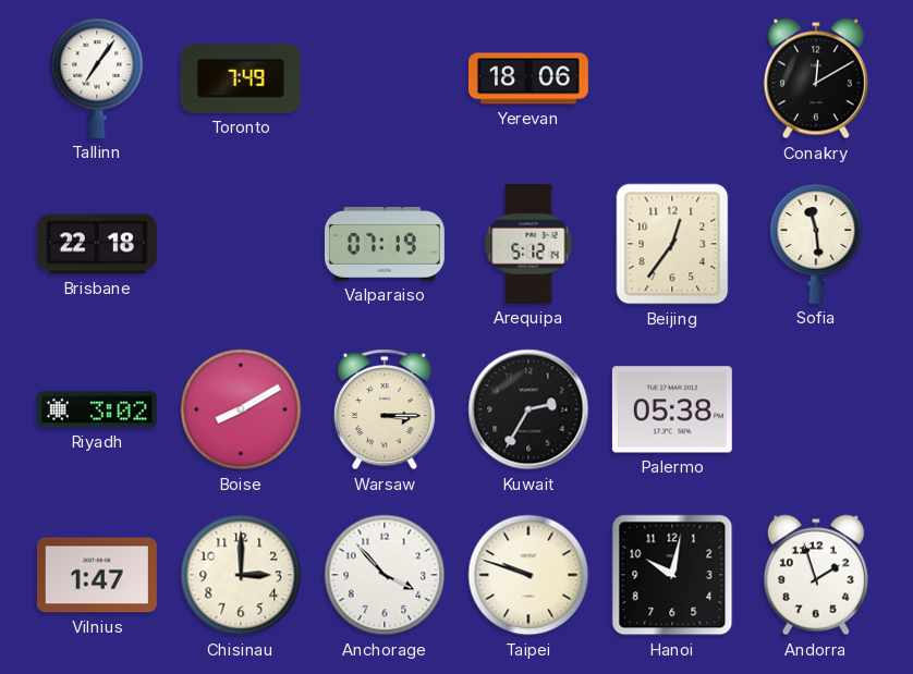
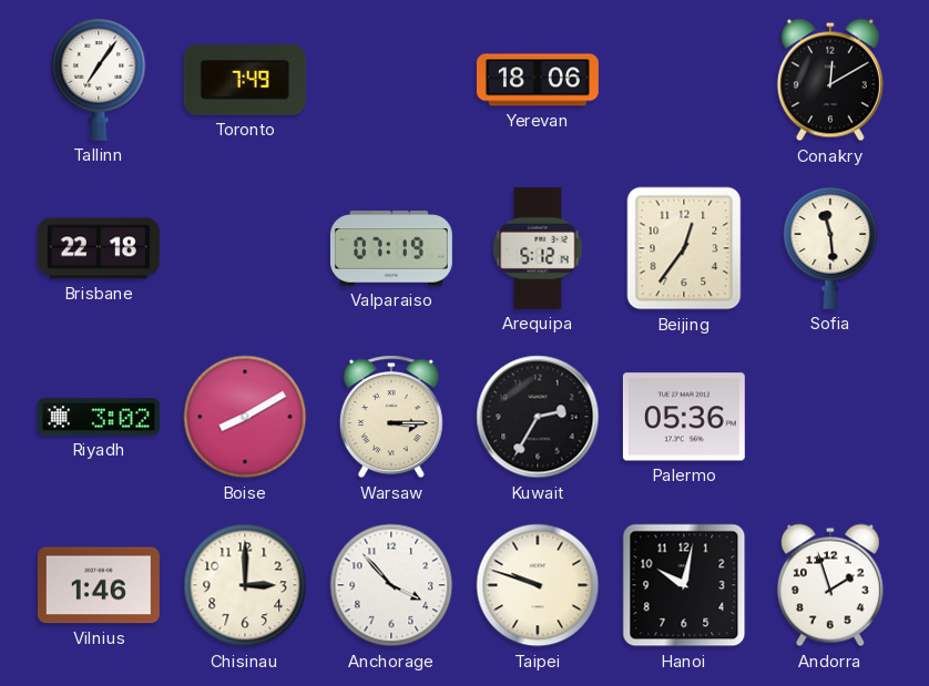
Palermo: 05:38 -> 05:36 (684, 417)
Vilnius: 1:47 -> 1:46 (99, 585)
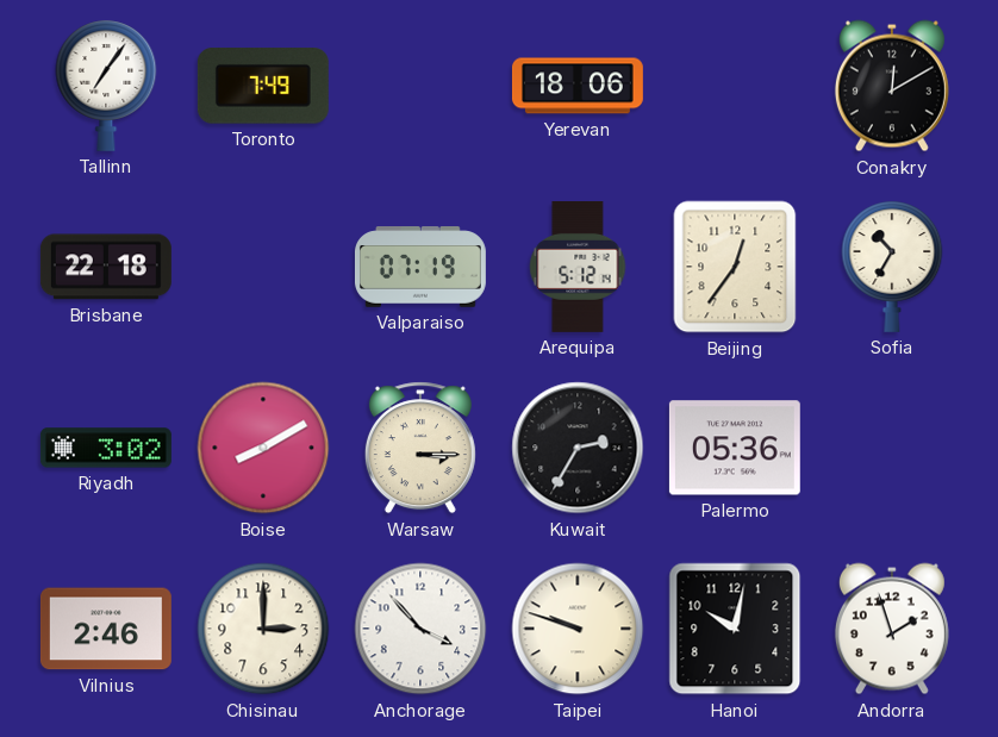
Sofia: 11:29 -> 10:35 (892, 267)
Vilnius: 1:46 -> 2:46 (106, 629)
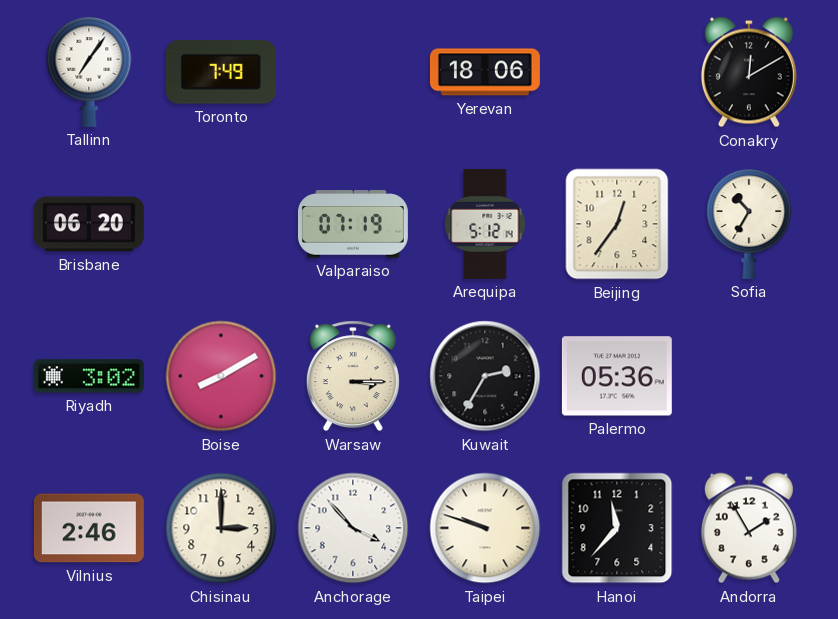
Brisbane: 22:18 -> 06:20 (89, 224)
Hanoi: 10:02 -> 11:37 (617, 528)
Andorra: 1:57 -> 1:55 (749, 528)
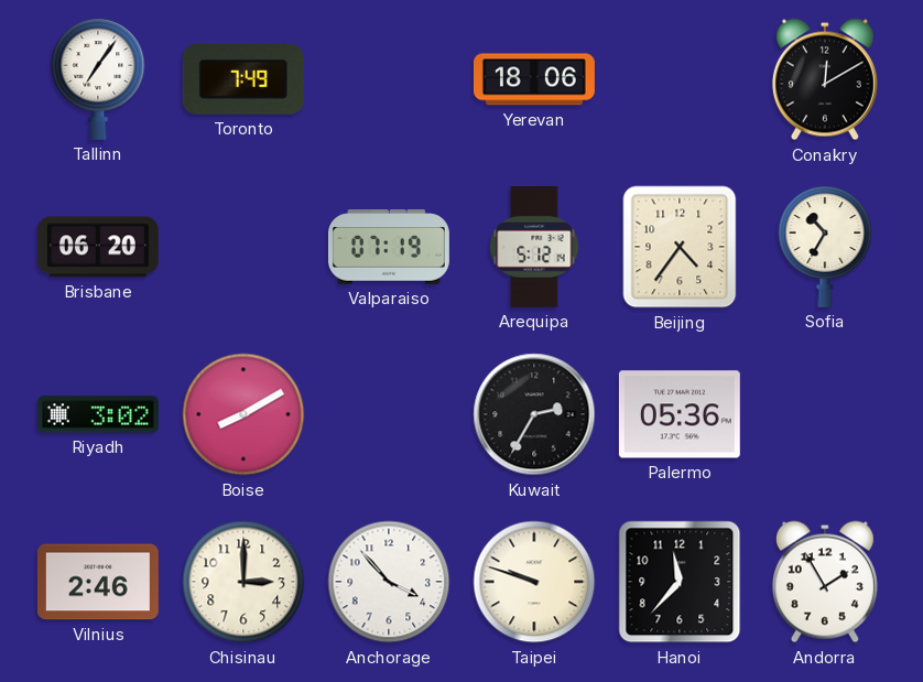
Beijing: 12:36 -> 4:36 (680, 247)
Warsaw: 3:15 -> none (353, 376)
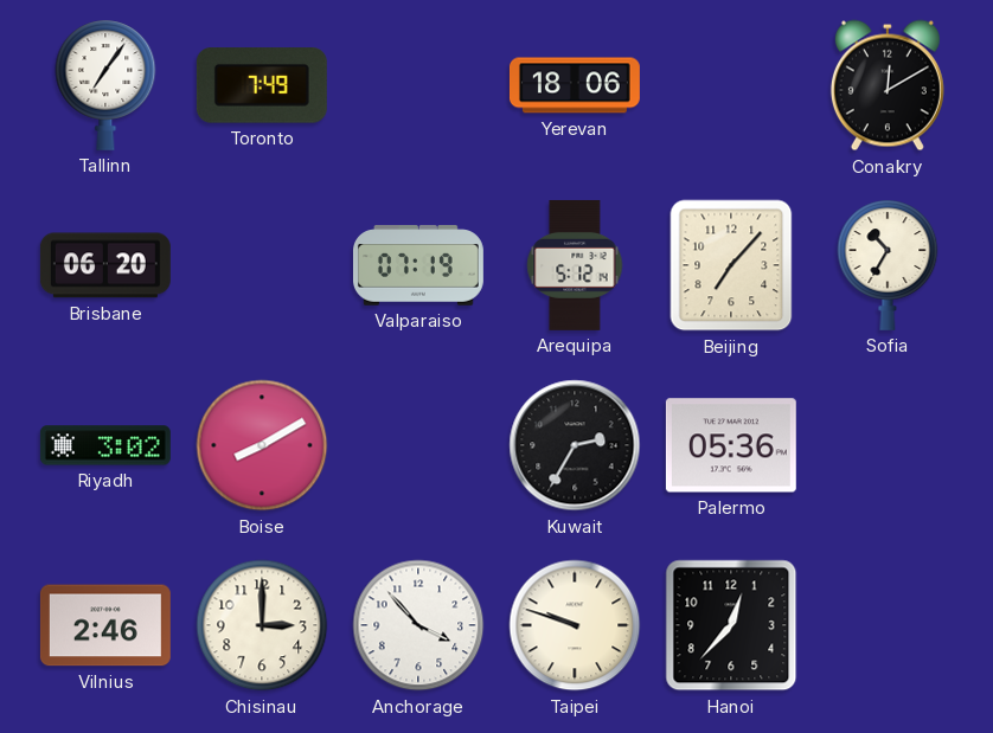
Beijing: 4:36 -> 7:07 (731, 265)
Hanoi: 11:37 -> 12:37 (731, 625)
Andorra: 1:55 -> none (825, 582)
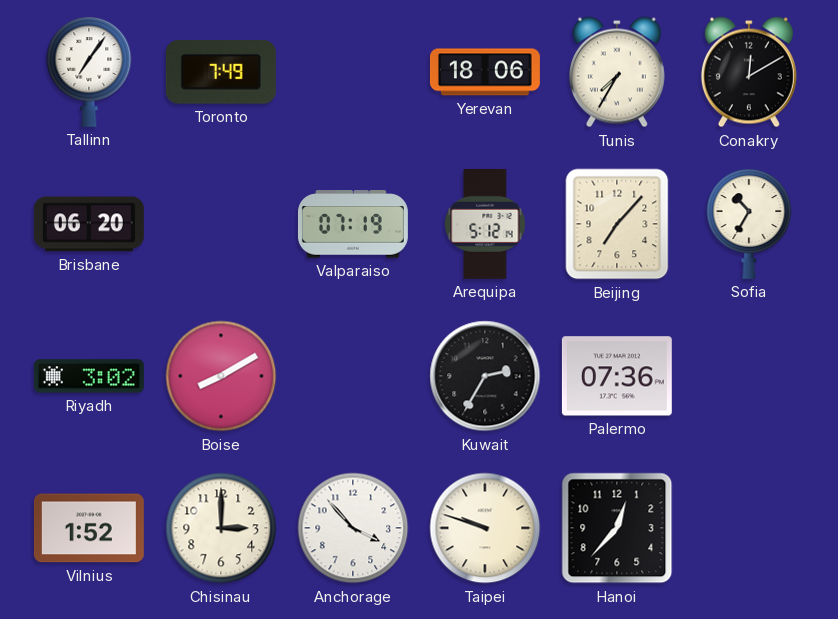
Tunis: none -> 7:35 (617, 72)
Palermo: 05:36 -> 07:36 (617, 376)
Vilnius: 2:46 -> 1:52 (89, 528)
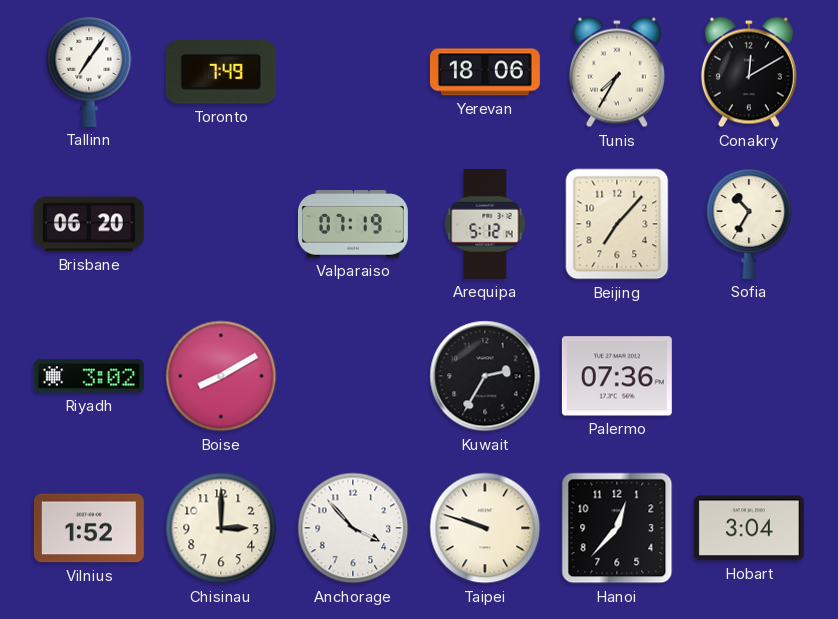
Hobart: none -> 3:04 (749, 528)
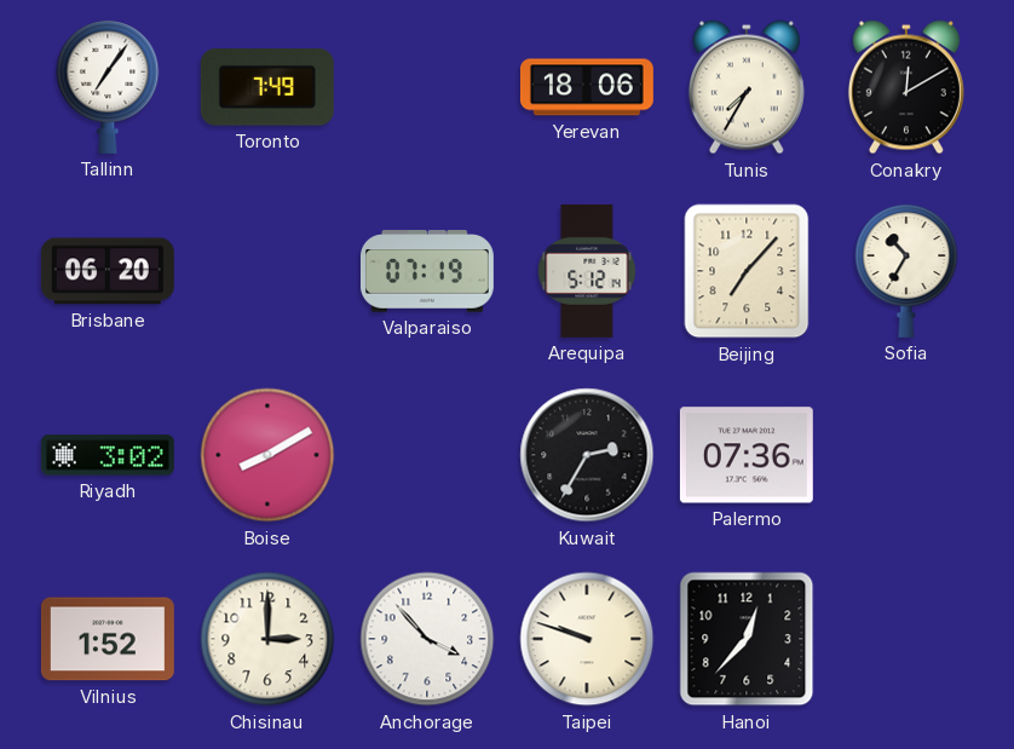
Hobart: 3:04 -> none (749, 528)
